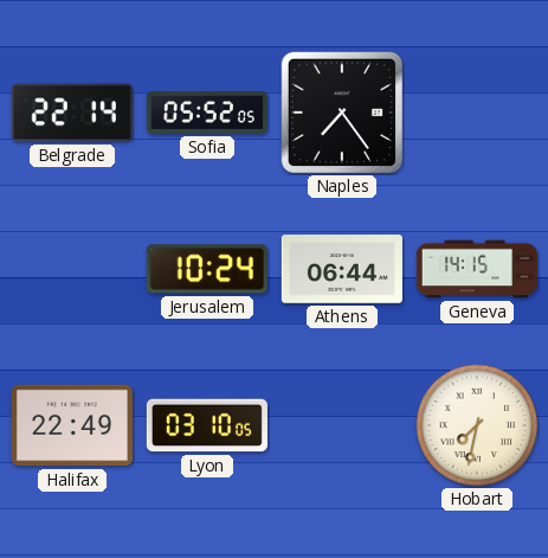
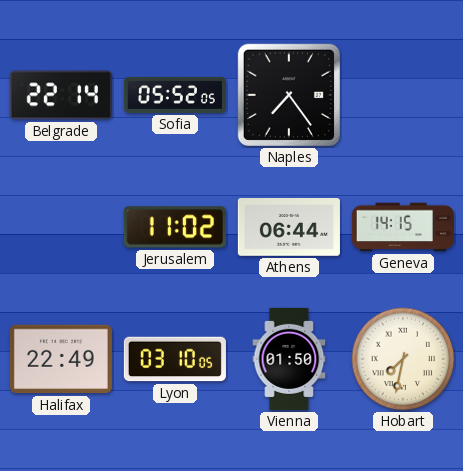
Jerusalem: 10:24 -> 11:02 (175, 227)
Vienna: none -> 01:50 (289, 359)
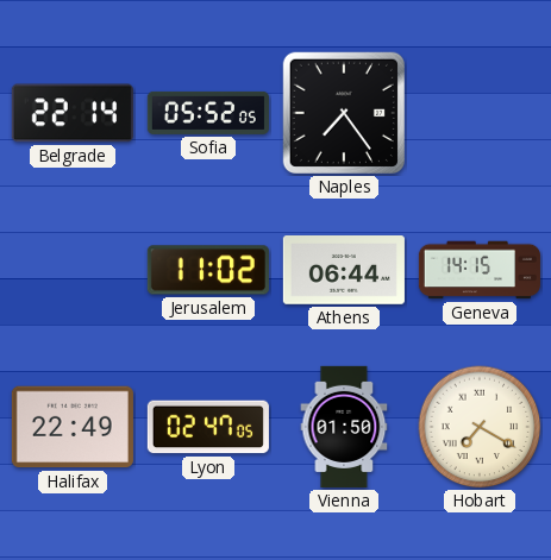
Lyon: 03:10 -> 02:47 (208, 427)
Hobart: 7:32 -> 7:20 (480, 427)
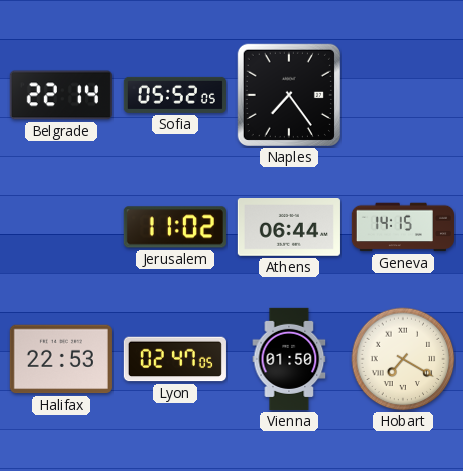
Halifax: 22:49 -> 22:53 (61, 359)
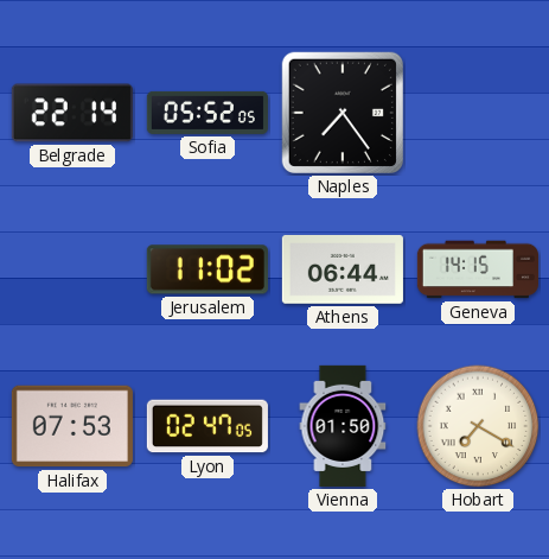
Halifax: 22:53 -> 07:53 (72, 426)
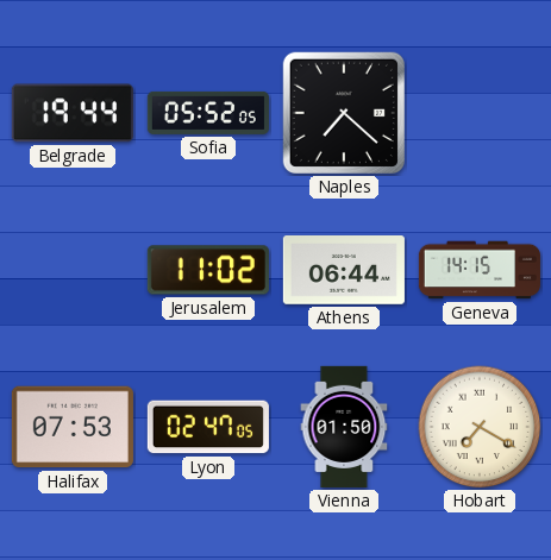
Belgrade: 22:14 -> 19:44 (73, 113)
Naples: 7:24 -> 7:22 (344, 113)
